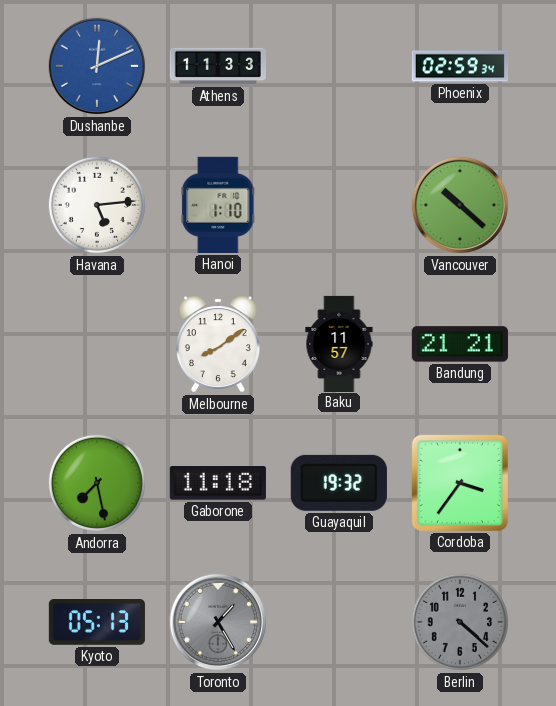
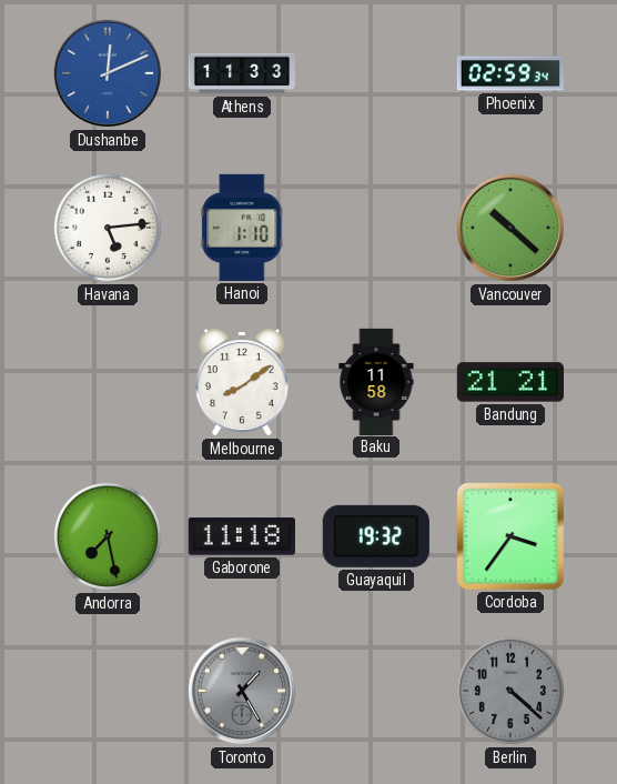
Baku: 11:57 -> 11:58 (376, 381)
Kyoto: 05:13 -> none (97, 623)
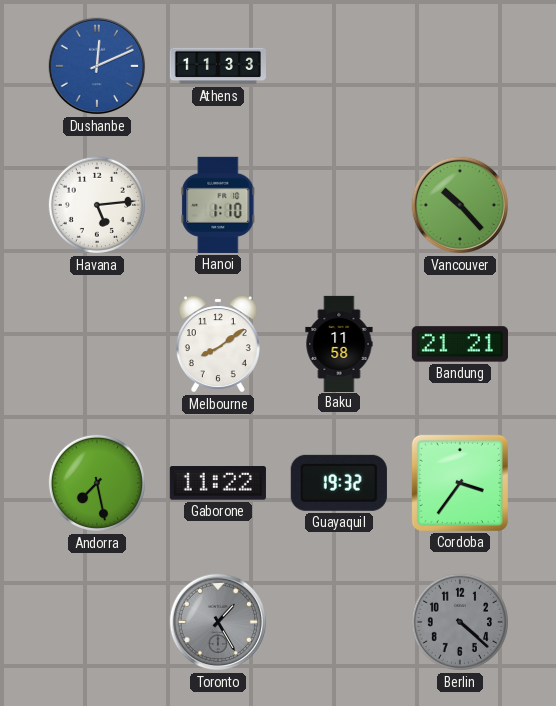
Phoenix: 02:59 -> none (509, 73)
Vancouver: 10:22 -> 10:23 (460, 205)
Gaborone: 11:18 -> 11:22 (218, 483)
